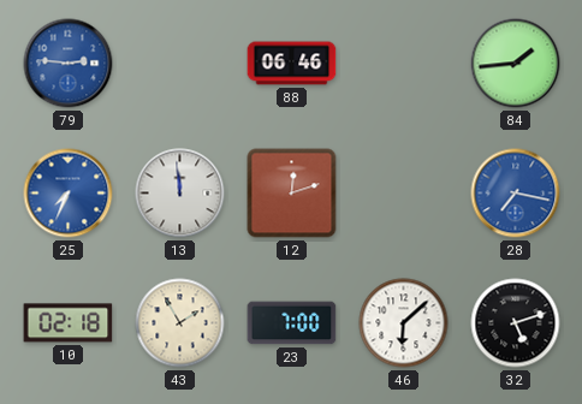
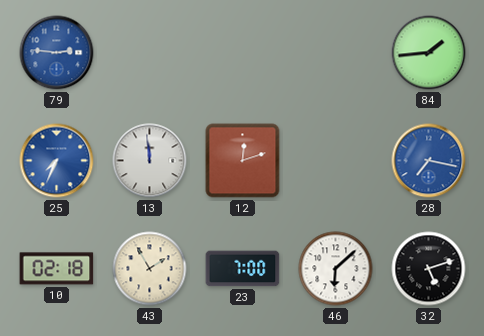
88: 06:46 -> none (292, 64)
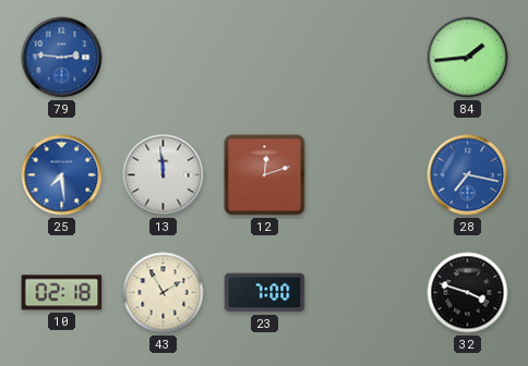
25: 7:34 -> 7:29 (62, 175)
46: 6:08 -> none (336, 269)
32: 5:12 -> 3:48 (468, 293)
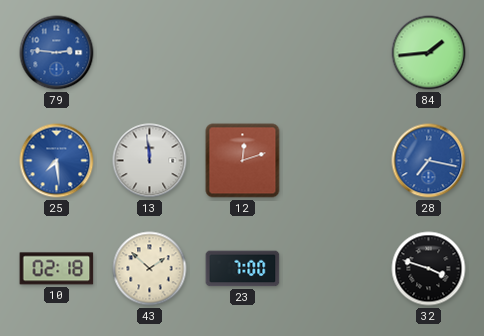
43: 1:55 -> 1:52 (150, 269)
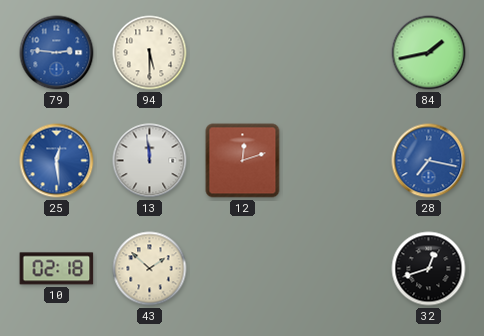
94: none -> 5:30 (150, 53)
84: 1:44 -> 1:43 (429, 53)
25: 7:29 -> 12:29 (57, 161)
23: 7:00 -> none (243, 269)
32: 3:48 -> 12:42 (429, 269)
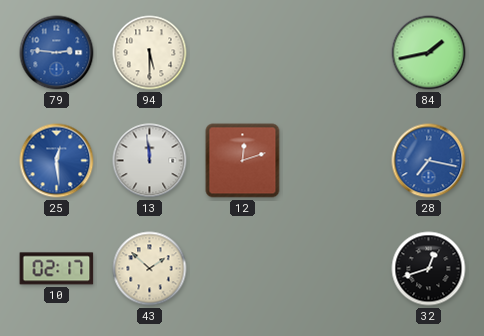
10: 02:18 -> 02:17 (57, 269)
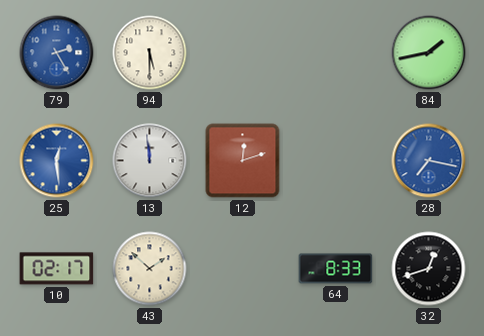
79: 2:46 -> 2:25 (57, 53)
64: none -> 8:33 (336, 269)
